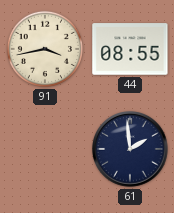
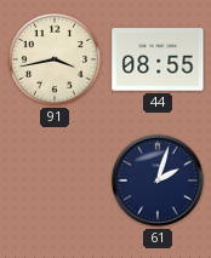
61: 1:59 -> 2:03 (158, 180)
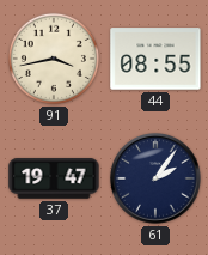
37: none -> 19:47 (54, 178)
61: 2:03 -> 2:06 (155, 178)
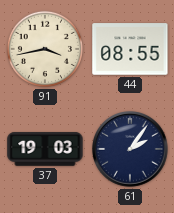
37: 19:47 -> 19:03 (45, 149)
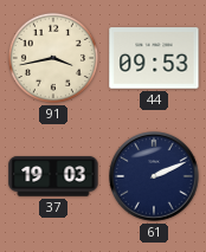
44: 08:55 -> 09:53 (154, 58)
61: 2:06 -> 2:11 (154, 176)
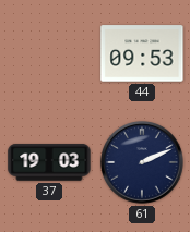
91: 3:43 -> none (53, 58)
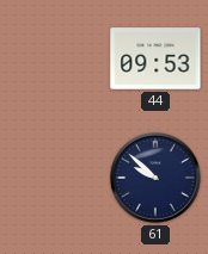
37: 19:03 -> none (49, 162)
61: 2:11 -> 9:52 (155, 178)
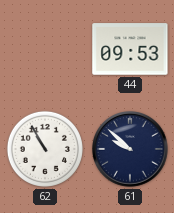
62: none -> 10:55 (45, 149)
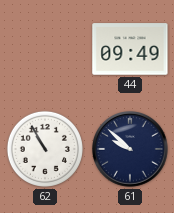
44: 09:53 -> 09:49 (130, 49)
